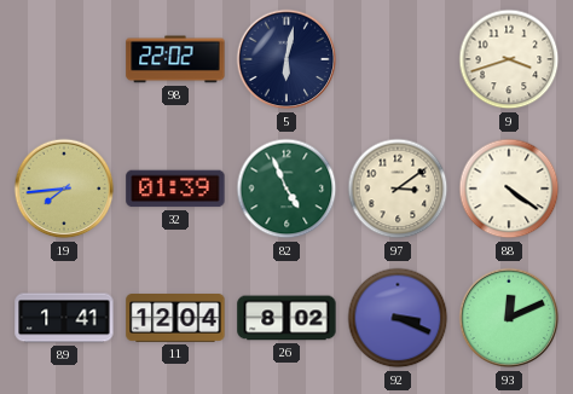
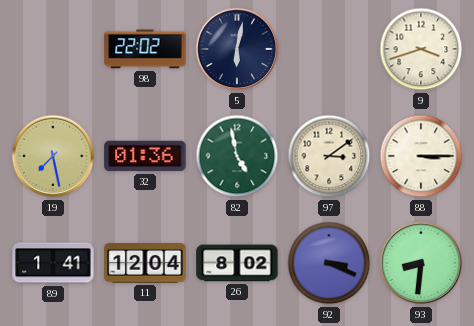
19: 7:44 -> 7:28 (53, 156)
32: 01:39 -> 01:36 (145, 156)
82: 4:56 -> 4:58 (237, 156)
88: 4:21 -> 3:15 (421, 156)
93: 12:11 -> 8:31 (421, 263)
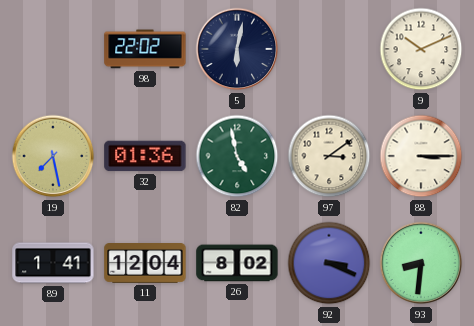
9: 3:42 -> 10:11 (421, 49)
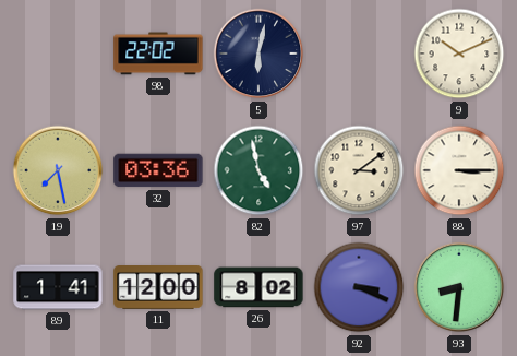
32: 01:36 -> 03:36 (158, 170)
11: 12:04 -> 12:00 (158, 288)
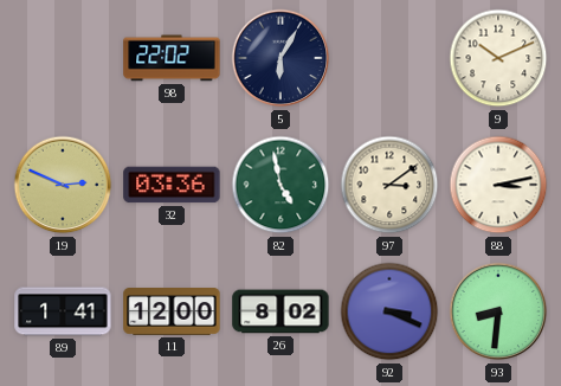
5: 6:02 -> 6:05 (280, 58)
19: 7:28 -> 2:49 (63, 185)
88: 3:15 -> 3:13 (498, 185)
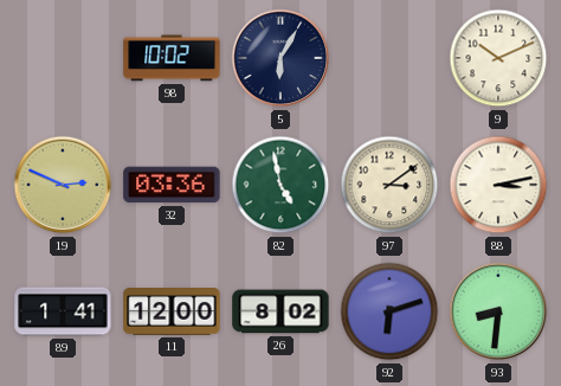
98: 22:02 -> 10:02 (172, 58)
92: 3:19 -> 6:12 (389, 311)
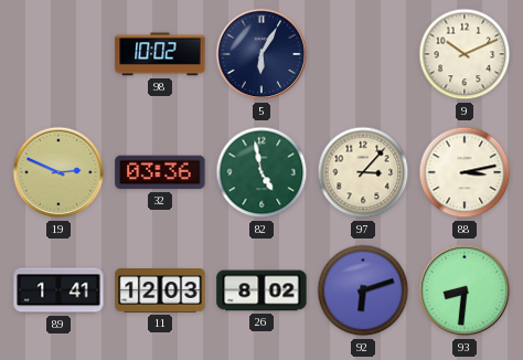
97: 3:09 -> 3:07 (363, 172)
11: 12:00 -> 12:03 (160, 292)
